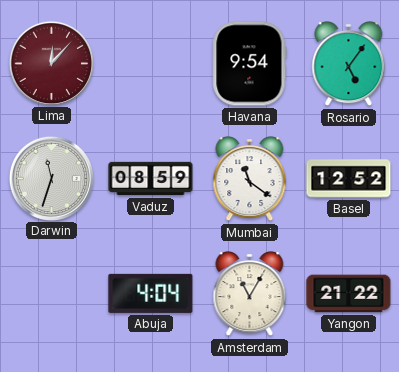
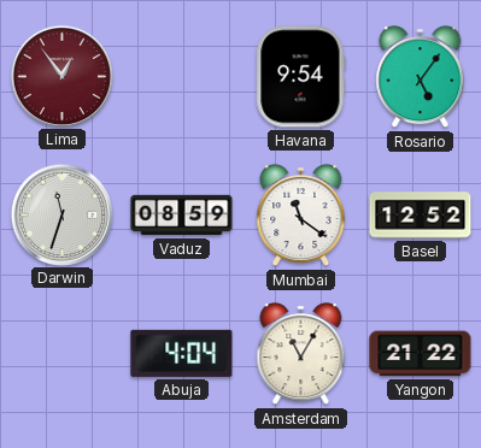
Lima: 12:07 -> 12:54 (61, 76)
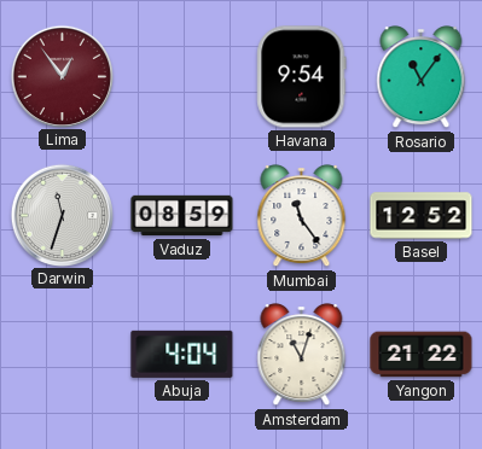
Rosario: 5:06 -> 11:06 (422, 77)
Mumbai: 11:21 -> 11:24 (302, 216)
Amsterdam: 11:05 -> 11:03 (302, 355)
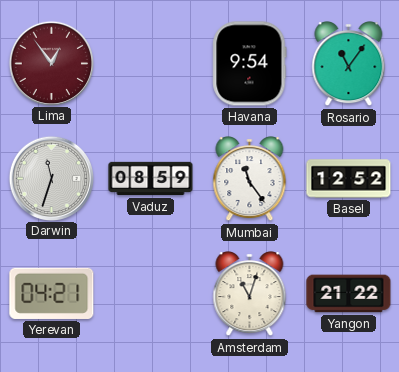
Yerevan: none -> 04:21 (52, 293)
Abuja: 4:04 -> none (182, 354)
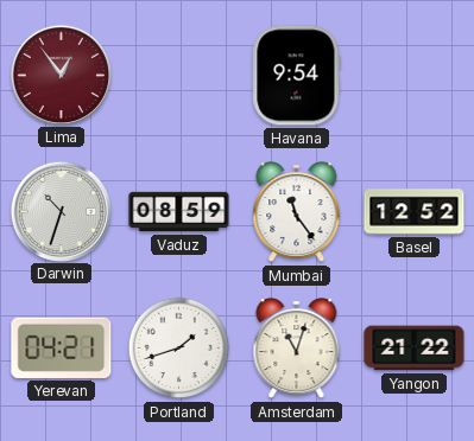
Rosario: 11:06 -> none (349, 64)
Darwin: 11:33 -> 10:33 (61, 211)
Portland: none -> 1:42 (179, 349)
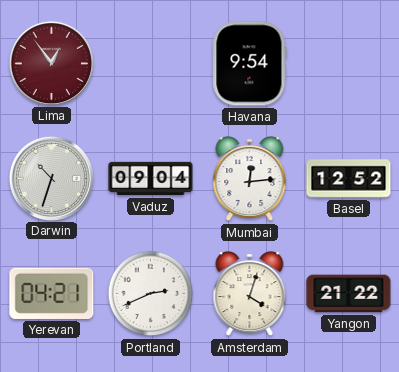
Vaduz: 08:59 -> 09:04 (151, 179)
Mumbai: 11:24 -> 12:14 (250, 179)
Portland: 1:42 -> 2:41 (151, 294)
Amsterdam: 11:03 -> 4:03 (250, 294)
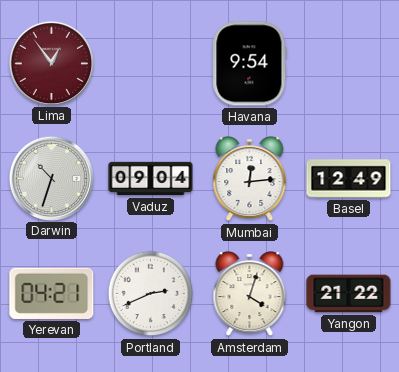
Basel: 12:52 -> 12:49 (349, 179)
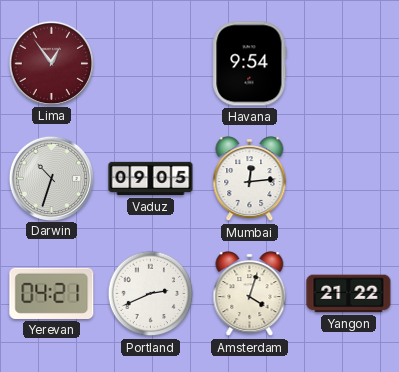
Vaduz: 09:04 -> 09:05 (151, 179)
Basel: 12:49 -> none (349, 179)
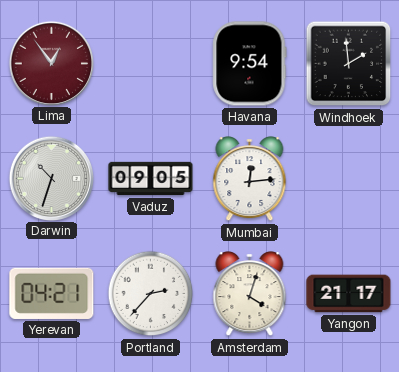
Windhoek: none -> 1:59 (349, 64)
Portland: 2:41 -> 2:37 (151, 294)
Yangon: 21:22 -> 21:17 (349, 294)
